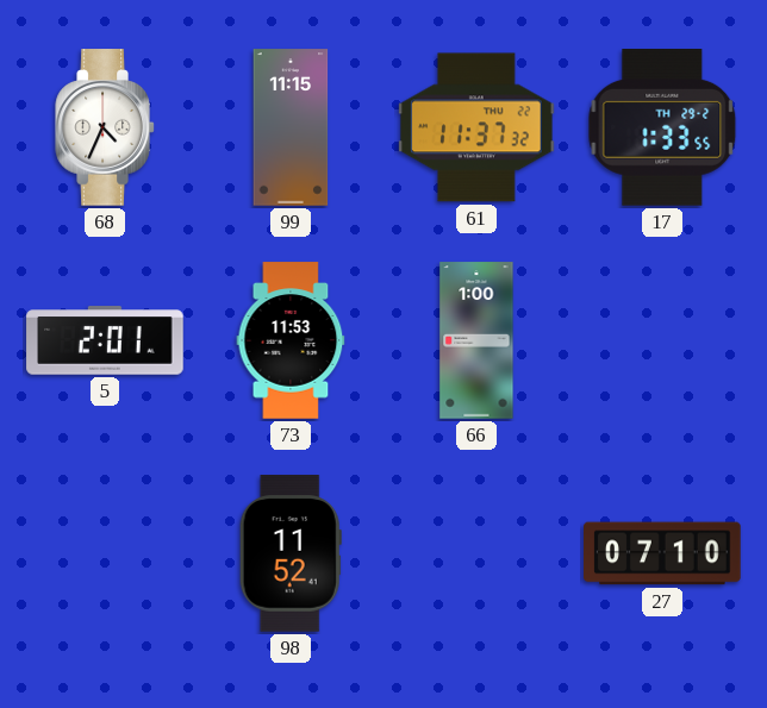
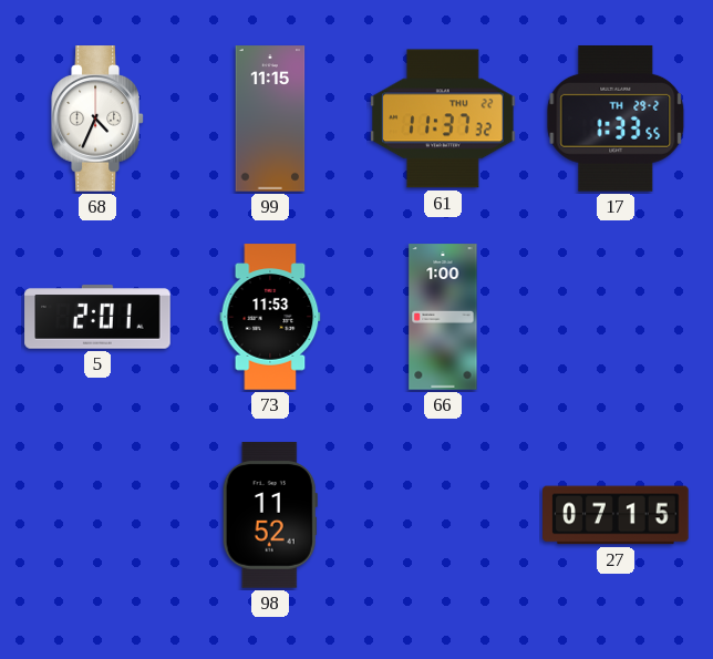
27: 07:10 -> 07:15 (616, 515)
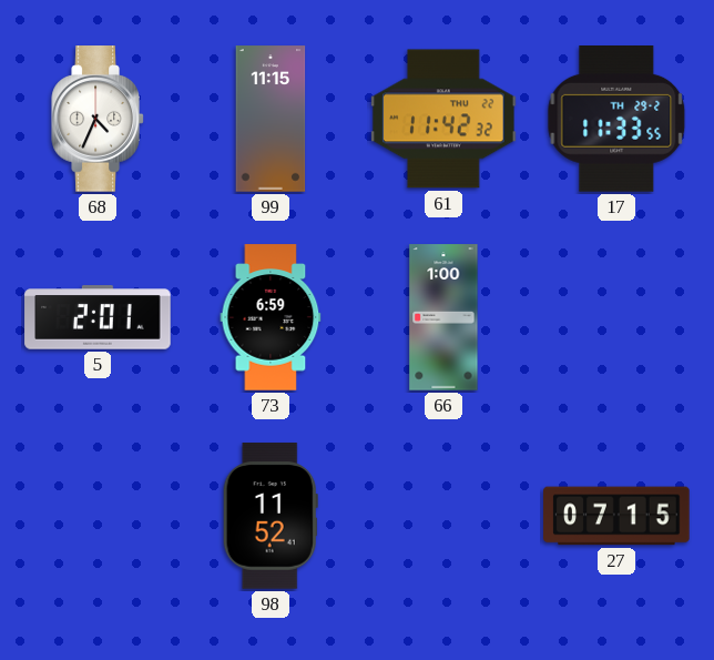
61: 11:37 -> 11:42 (443, 119)
17: 1:33 -> 11:33 (616, 120)
73: 11:53 -> 6:59 (271, 317)
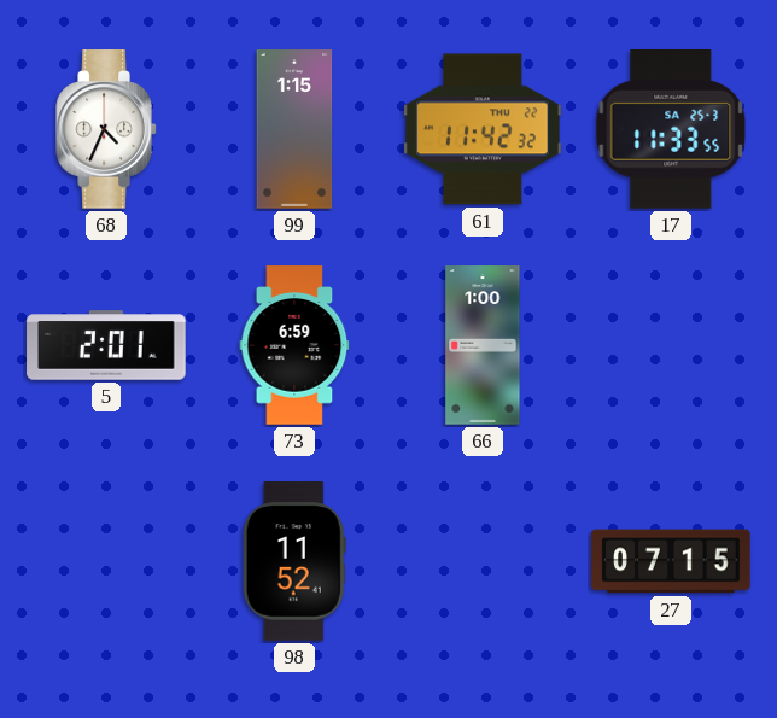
99: 11:15 -> 1:15 (294, 129)
17 date: TH 29-2 -> SA 25-3 (671, 130)
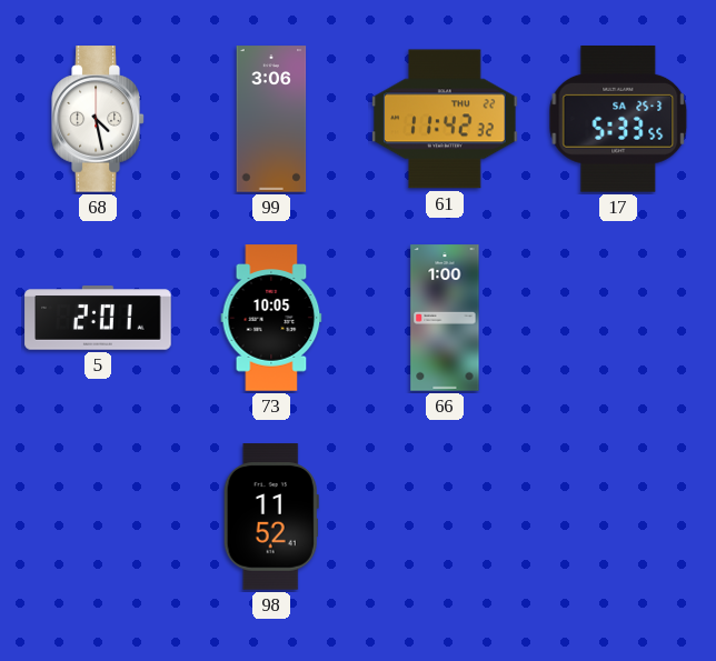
68: 4:34 -> 4:28 (98, 119)
99: 1:15 -> 3:06 (271, 119)
17: 11:33 -> 5:33 (618, 120)
73: 6:59 -> 10:05 (271, 318)
27: 07:15 -> none (671, 561)
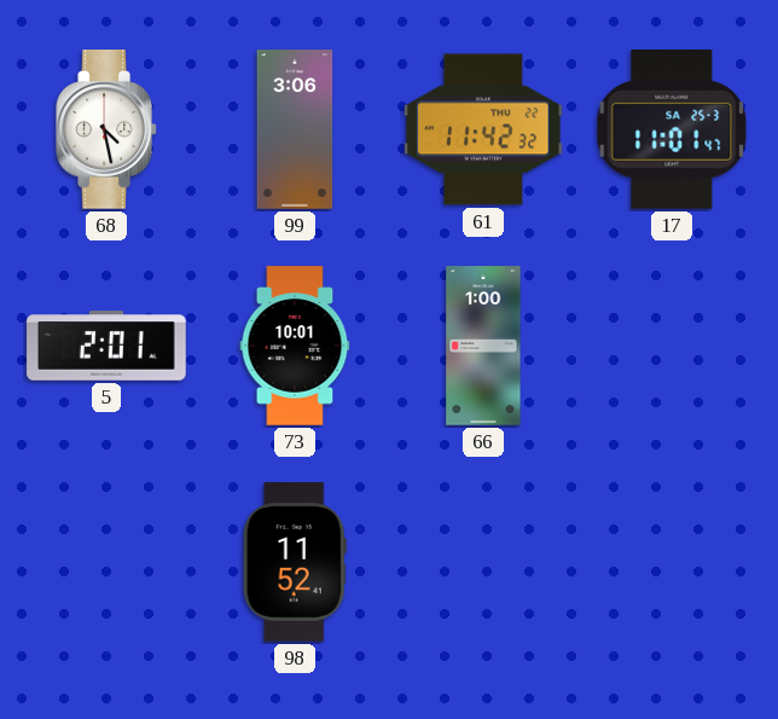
17: 5:33 -> 11:01 (672, 131)
73: 10:05 -> 10:01 (295, 346)
